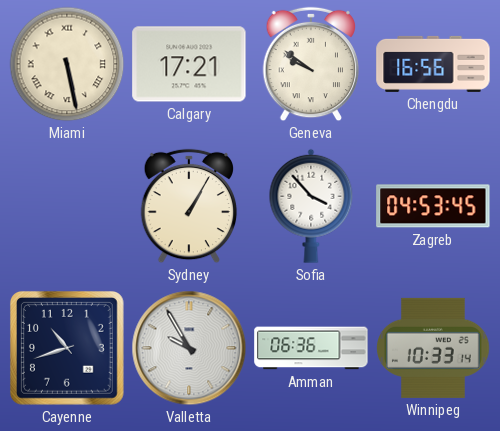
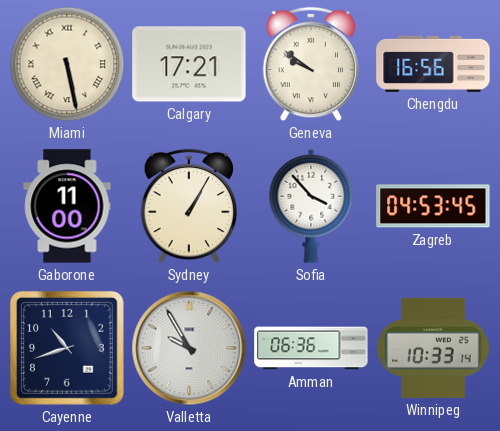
Gaborone: none -> 11:00 (67, 206)
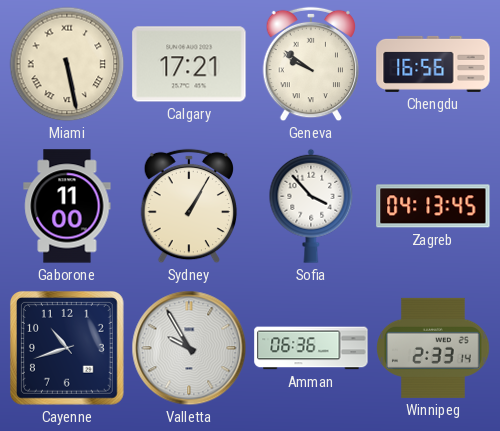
Zagreb: 04:53 -> 04:13 (433, 206)
Winnipeg: 10:33 -> 2:33 (433, 348)
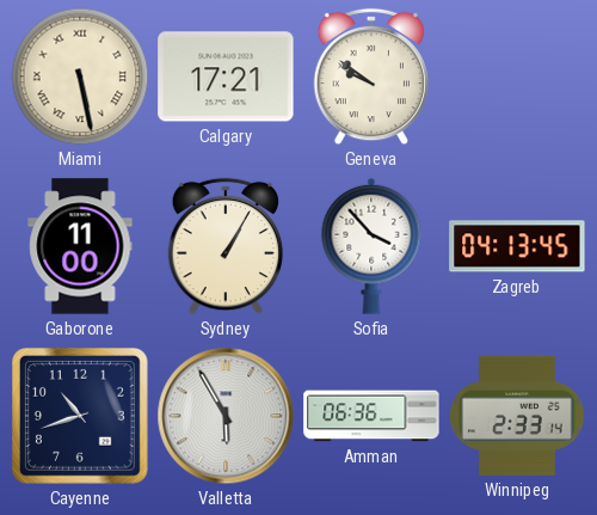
Chengdu: 16:56 -> none (433, 64)
Valletta: 9:55 -> 5:55 (226, 416)
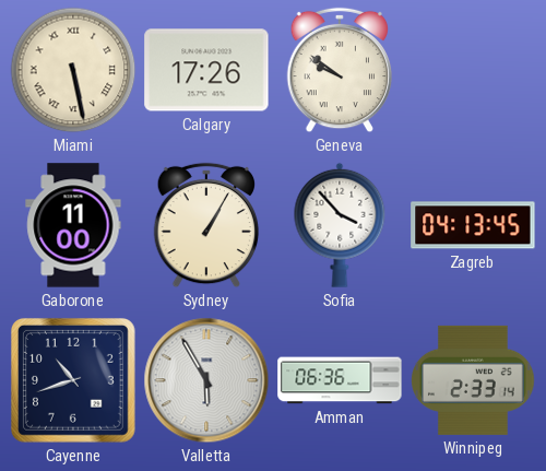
Calgary: 17:21 -> 17:26 (206, 70)
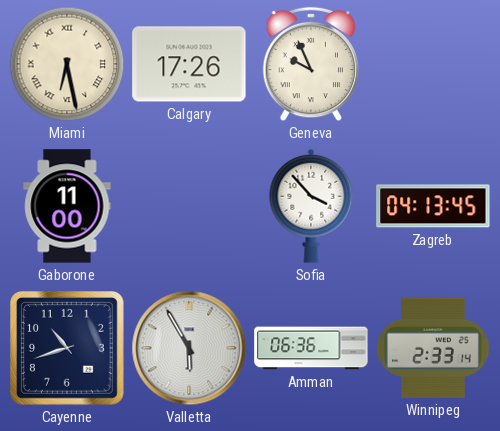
Miami: 5:28 -> 6:28 (67, 64)
Geneva: 9:51 -> 9:56 (311, 64)
Sydney: 1:05 -> none (206, 225)
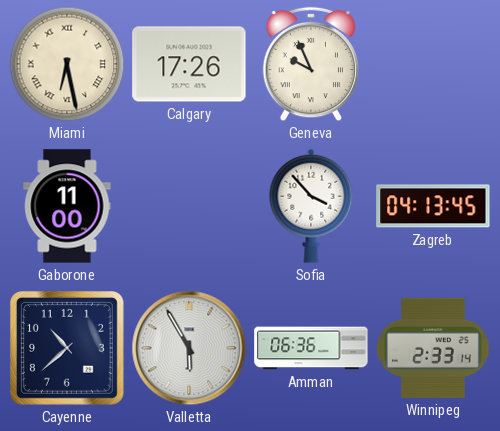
Cayenne: 10:42 -> 10:38 (67, 348)
